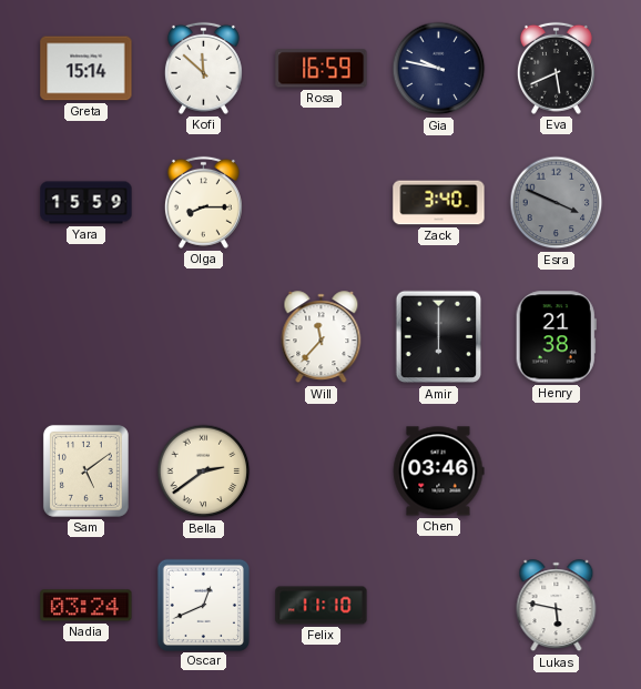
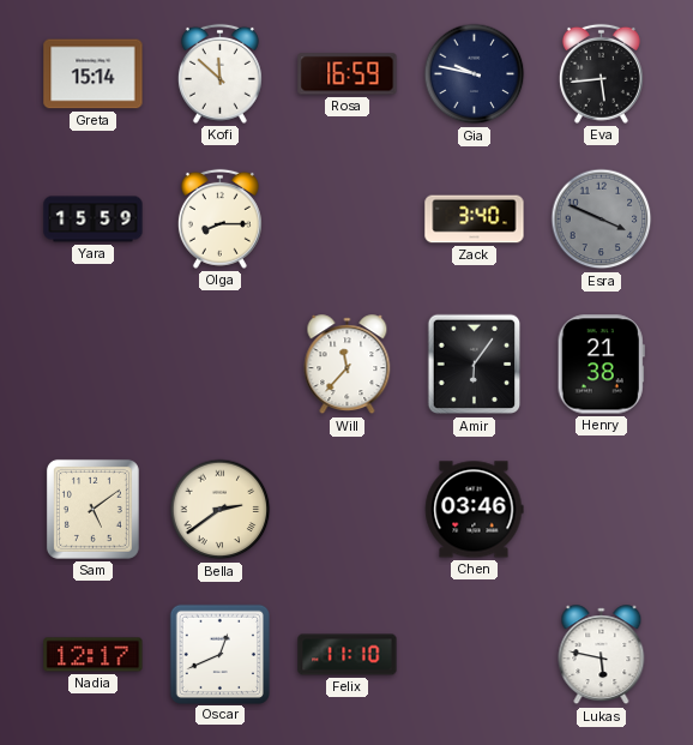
Eva: 5:41 -> 5:44 (601, 73)
Amir: 6:00 -> 6:06 (475, 365)
Nadia: 03:24 -> 12:17 (94, 655)
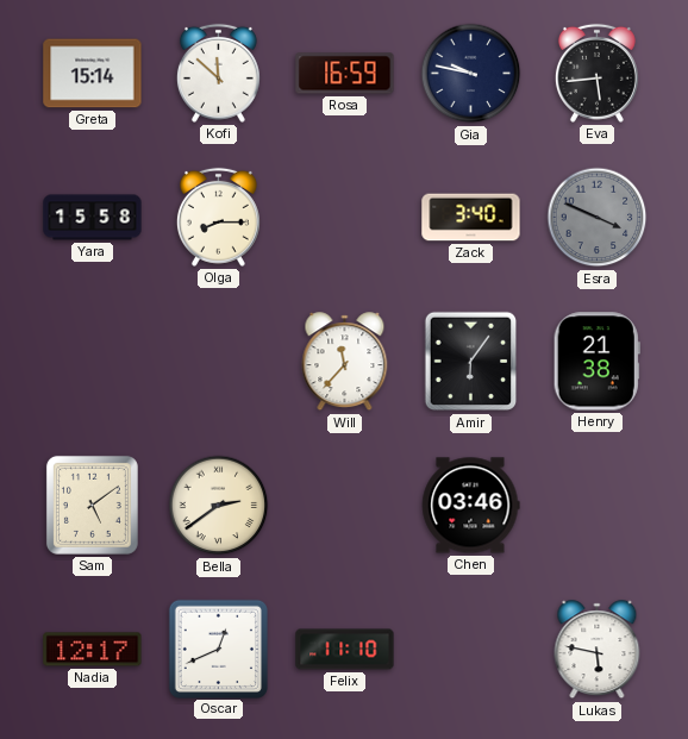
Yara: 15:59 -> 15:58 (93, 218)
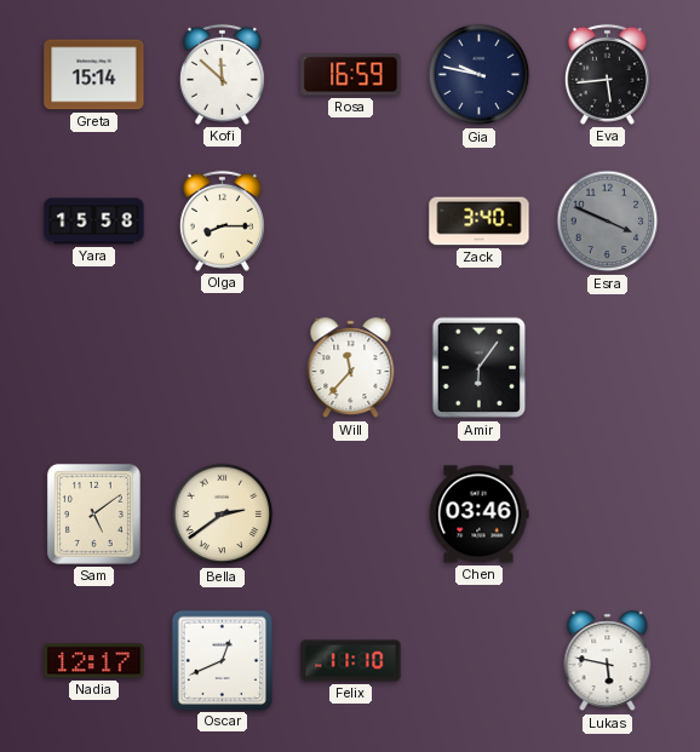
Henry: 21:38 -> none (596, 362)
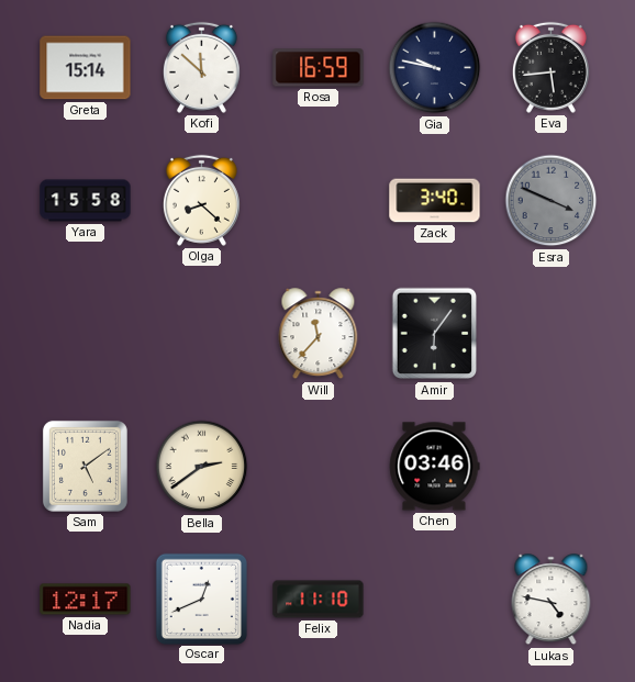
Olga: 8:15 -> 8:22 (201, 200)
Lukas: 5:47 -> 4:47 (552, 600)
